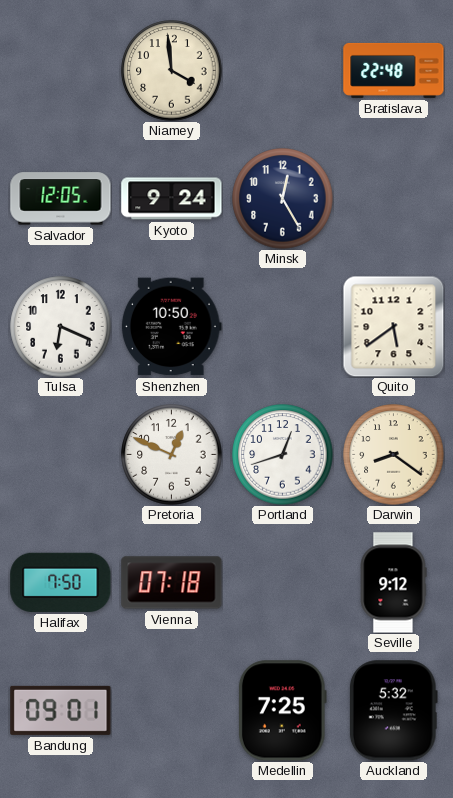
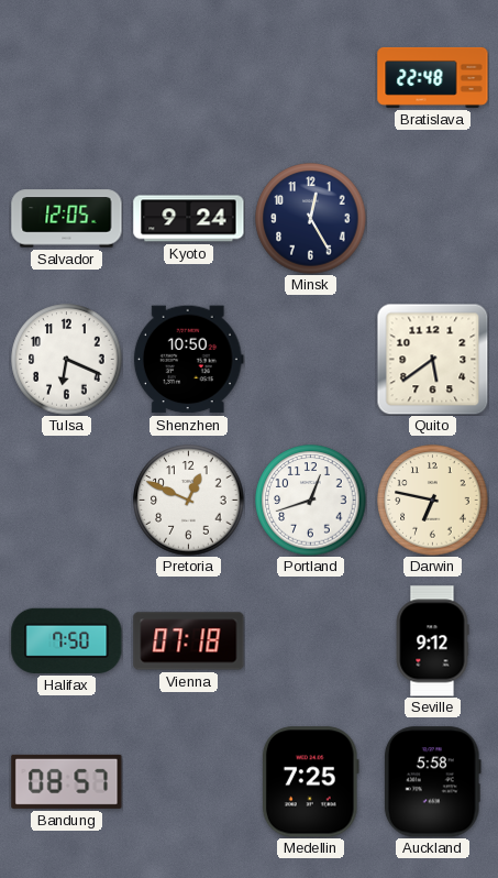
Niamey: 3:59 -> none (172, 71)
Darwin: 8:21 -> 6:47 (433, 501)
Bandung: 09:01 -> 08:57 (67, 781)
Auckland: 5:32 -> 5:58 (432, 782)
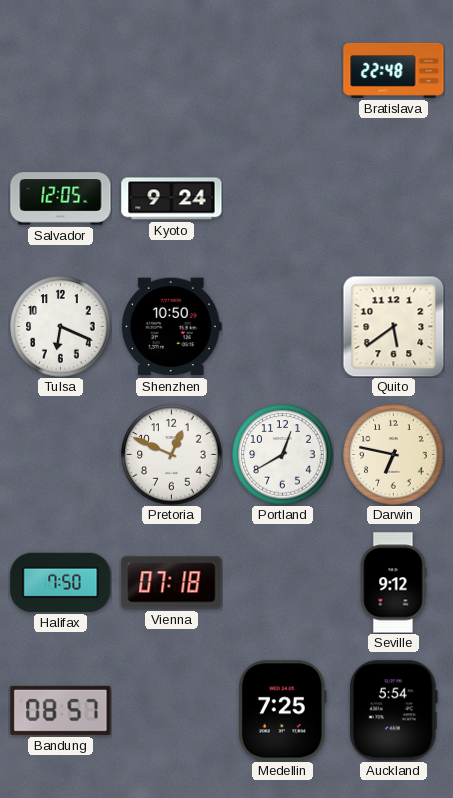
Minsk: 12:25 -> none (311, 219)
Portland: 12:42 -> 12:40 (283, 455)
Auckland: 5:58 -> 5:54 (393, 711)
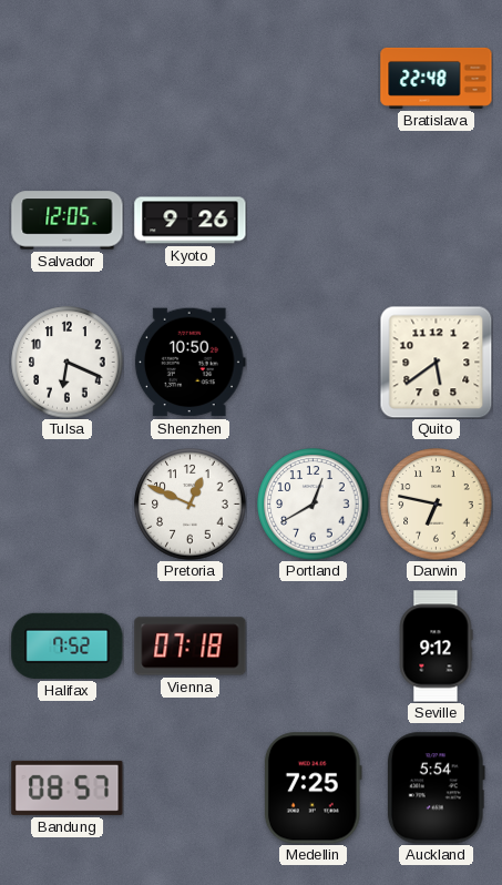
Kyoto: 9:24 -> 9:26 (191, 221)
Halifax: 7:50 -> 7:52 (68, 645)
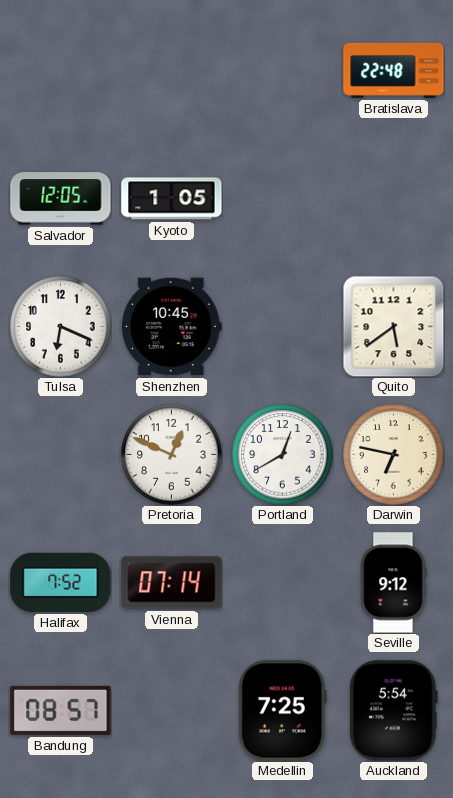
Kyoto: 9:26 -> 1:05 (172, 199)
Shenzhen: 10:50 -> 10:45 (171, 327)
Vienna: 07:18 -> 07:14 (172, 583)
